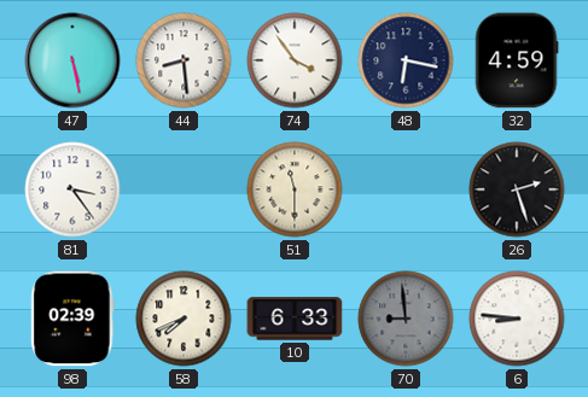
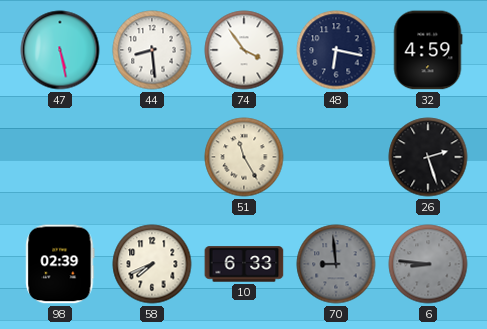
81: 3:24 -> none (72, 189)
51: 11:30 -> 11:25 (244, 157)
6 dial: white -> grey (428, 264)
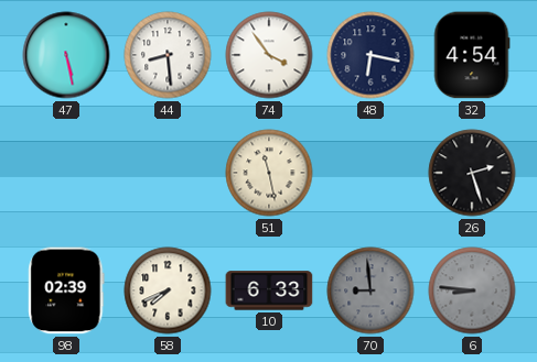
32: 4:59 -> 4:54 (472, 55)
51: 11:25 -> 11:28 (269, 173)
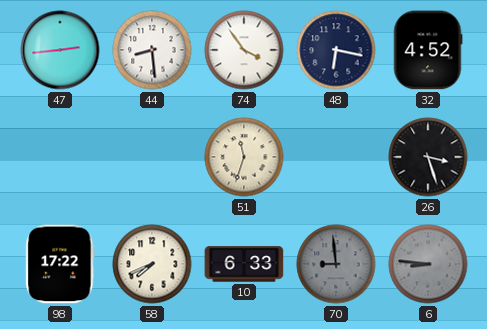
47: 5:28 -> 2:44 (60, 50)
32: 4:54 -> 4:52 (428, 50)
51: 11:28 -> 11:33 (244, 157)
26: 2:27 -> 3:27 (428, 157)
98: 02:39 -> 17:22 (60, 264)
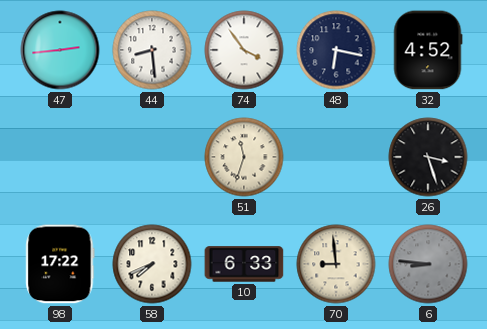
70 dial: grey -> cream (336, 264)
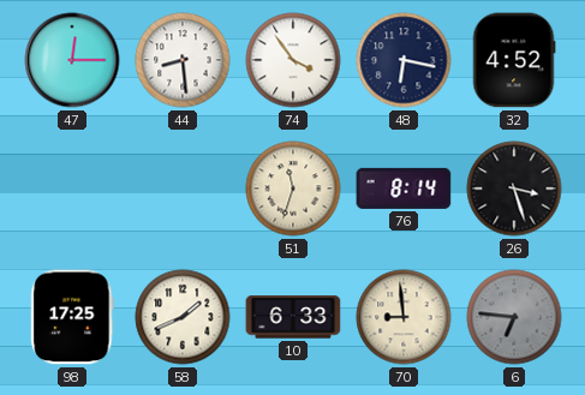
47: 2:44 -> 12:15 (72, 60)
76: none -> 8:14 (404, 188)
98: 17:22 -> 17:25 (72, 317)
58: 7:41 -> 1:41 (183, 317)
6: 8:46 -> 6:46 (514, 317)
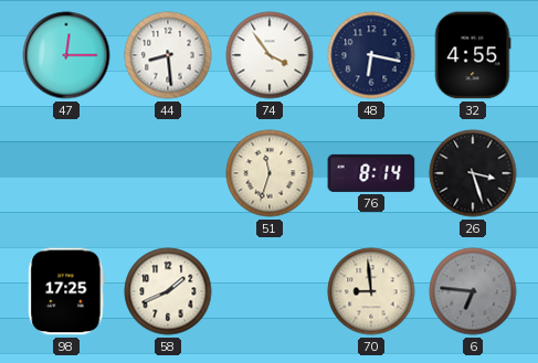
32: 4:52 -> 4:55 (473, 55)
10: 6:33 -> none (293, 317)
